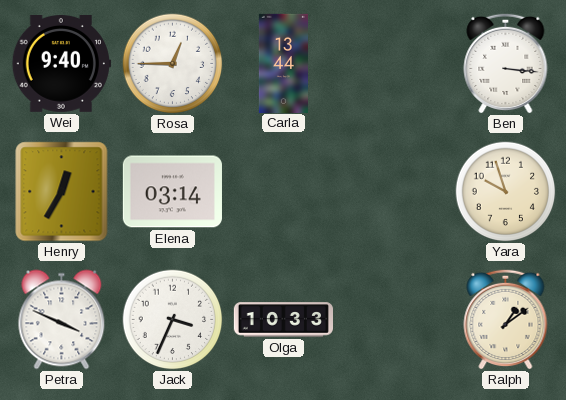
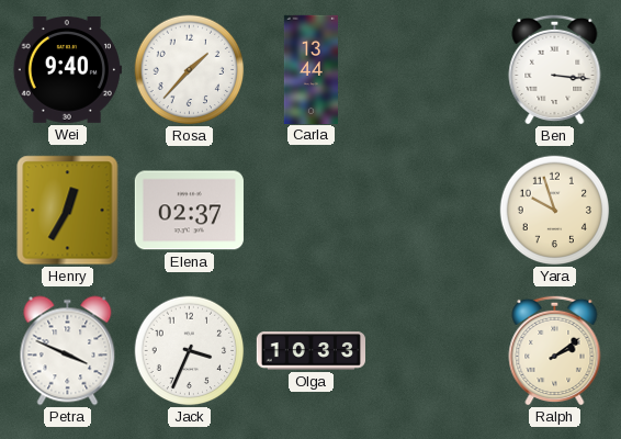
Rosa: 12:45 -> 1:37 (190, 70)
Elena: 03:14 -> 02:37 (189, 211)
Ralph: 1:09 -> 2:09 (555, 350)
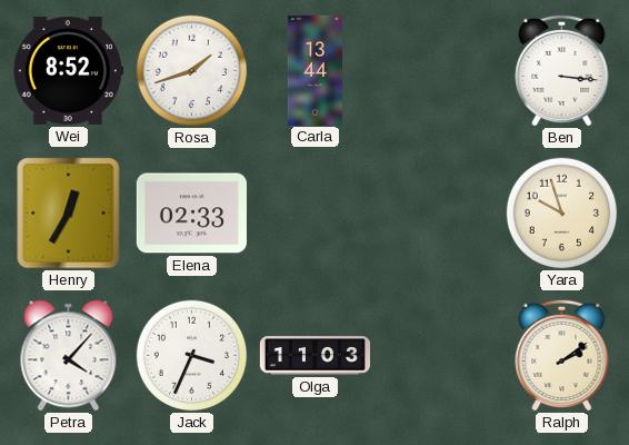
Wei: 9:40 -> 8:52 (68, 71)
Rosa: 1:37 -> 1:42 (192, 71)
Elena: 02:37 -> 02:33 (191, 214)
Petra: 3:49 -> 4:07 (69, 356)
Olga: 10:33 -> 11:03 (314, 356)
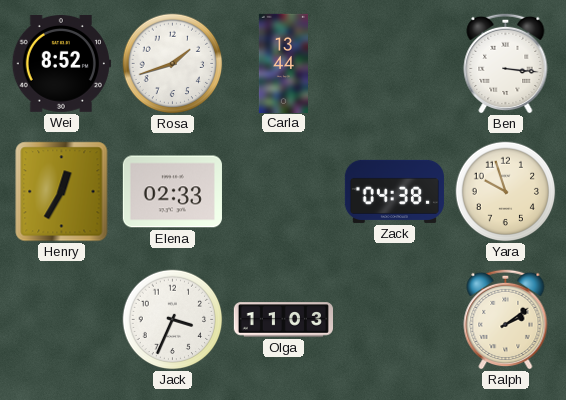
Zack: none -> 04:38 (394, 191)
Petra: 4:07 -> none (69, 356)
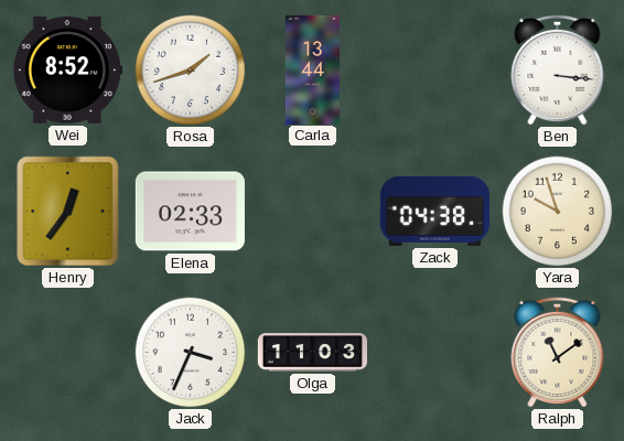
Henry: 12:35 -> 12:36 (68, 212)
Ralph: 2:09 -> 11:09 (558, 352)
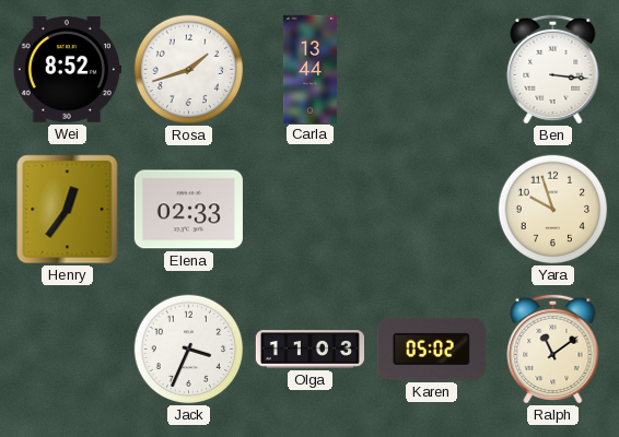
Zack: 04:38 -> none (434, 211)
Karen: none -> 05:02 (431, 349)
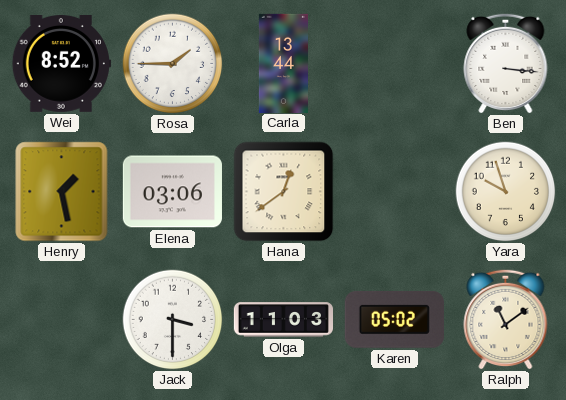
Rosa: 1:42 -> 1:45 (173, 64)
Henry: 12:36 -> 1:28 (62, 192)
Elena: 02:33 -> 03:06 (172, 192)
Hana: none -> 12:39 (284, 192)
Jack: 3:34 -> 3:30 (173, 320)
